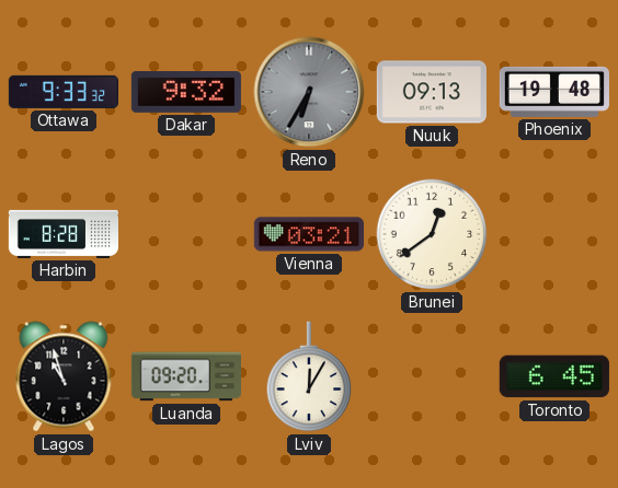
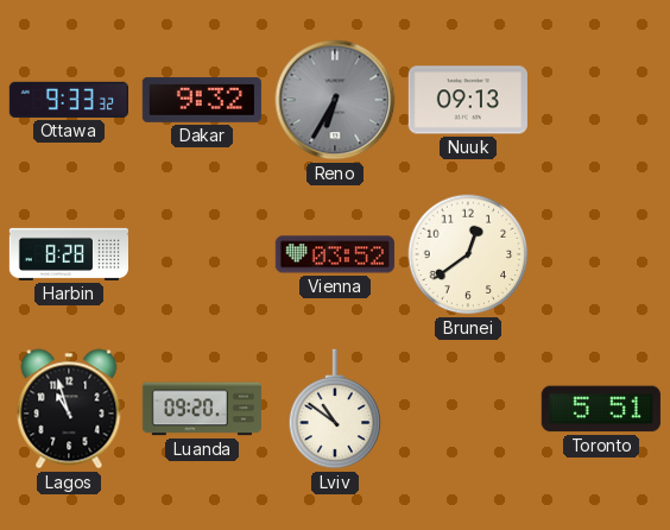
Phoenix: 19:48 -> none (554, 92)
Vienna: 03:21 -> 03:52 (335, 254)
Lviv: 12:05 -> 10:51 (335, 409)
Toronto: 6:45 -> 5:51 (601, 409)
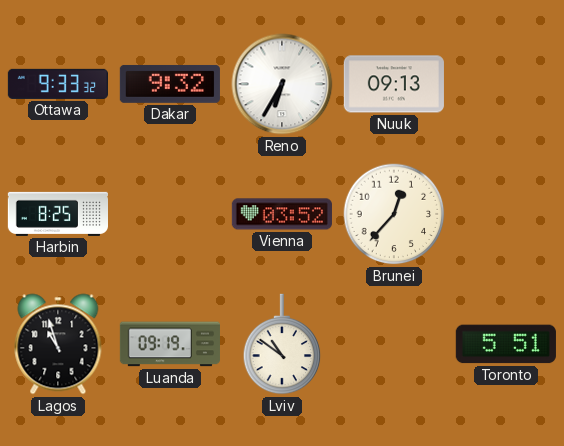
Reno dial: grey -> white (282, 84)
Harbin: 8:28 -> 8:25 (57, 214)
Brunei: 12:39 -> 12:37 (394, 214)
Luanda: 09:20 -> 09:19 (170, 344)
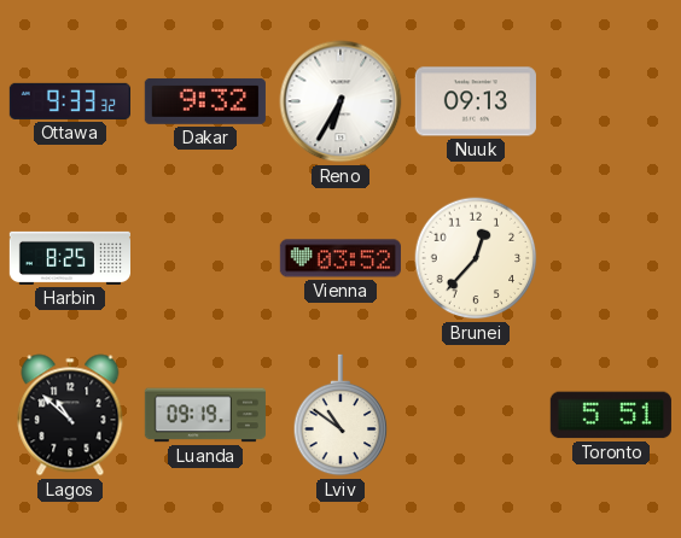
Lagos: 10:57 -> 10:52 (70, 415)
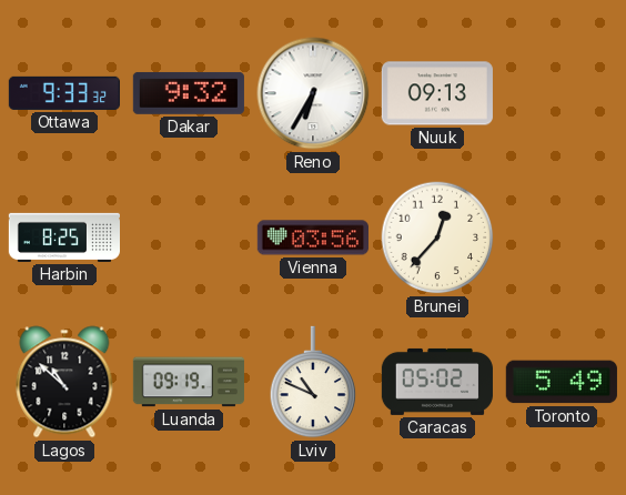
Vienna: 03:52 -> 03:56 (313, 238)
Lviv: 10:51 -> 10:49 (313, 382)
Caracas: none -> 05:02 (437, 382)
Toronto: 5:51 -> 5:49 (562, 382)
